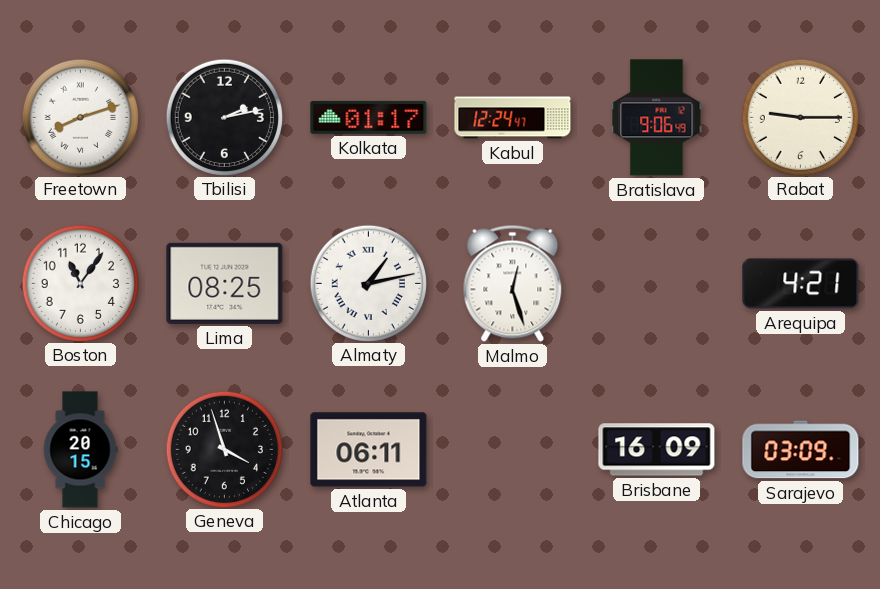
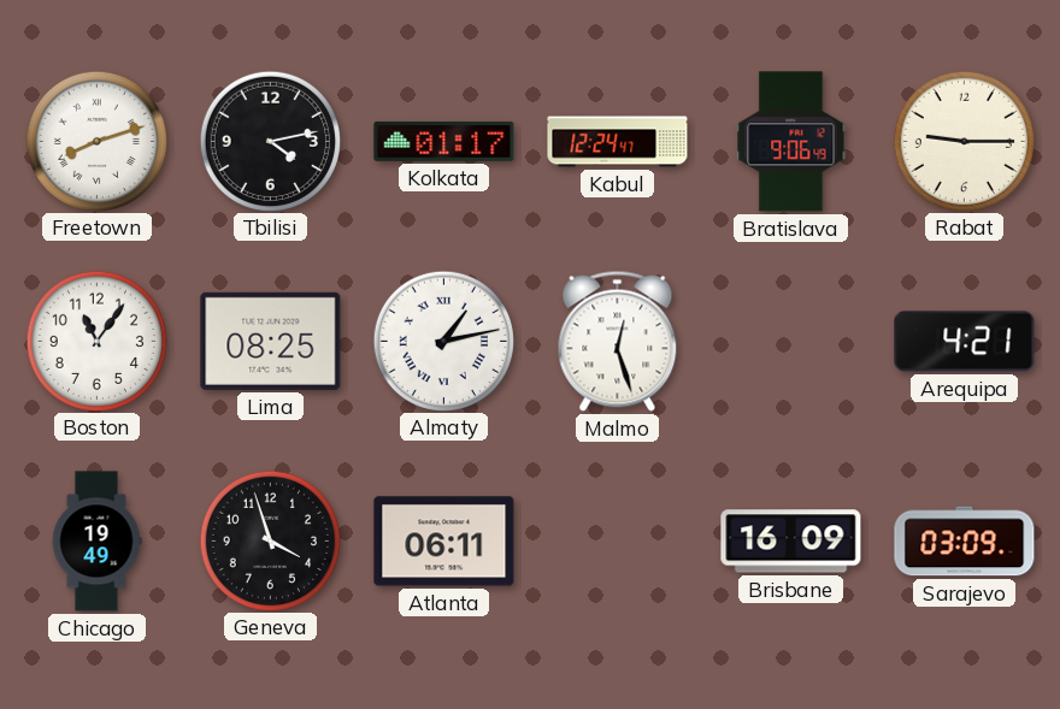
Tbilisi: 2:13 -> 4:13 (270, 141)
Chicago: 20:15 -> 19:49 (96, 542)
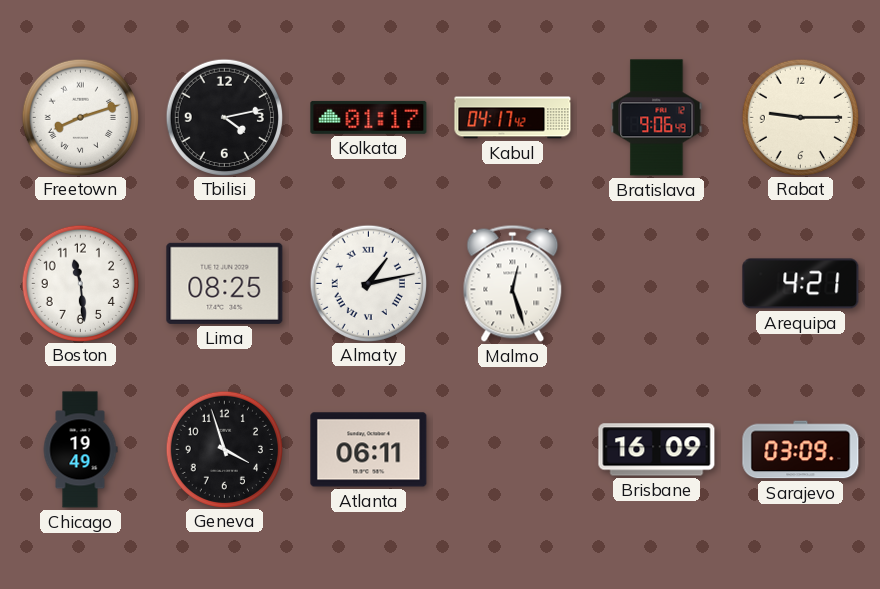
Kabul: 12:24 -> 04:17 (513, 118)
Boston: 11:06 -> 11:29 (80, 283)
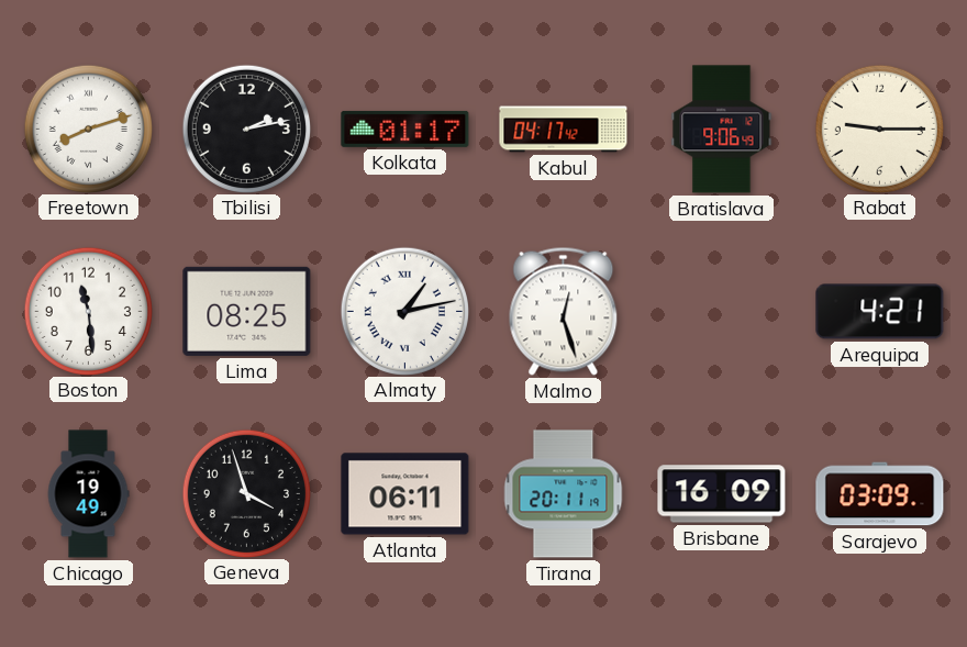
Tbilisi: 4:13 -> 2:13 (246, 129)
Tirana: none -> 20:11 (564, 494)
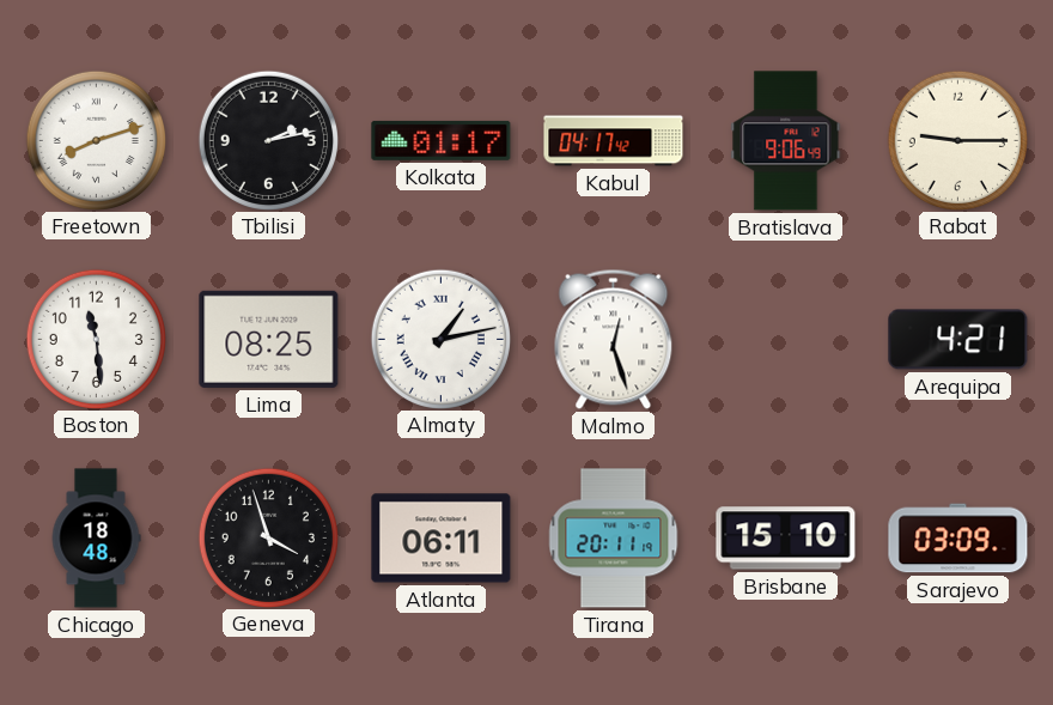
Chicago: 19:49 -> 18:48 (96, 539)
Brisbane: 16:09 -> 15:10 (786, 539)
